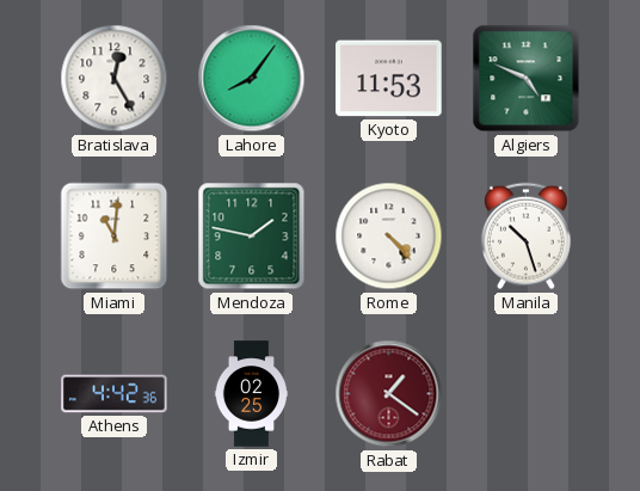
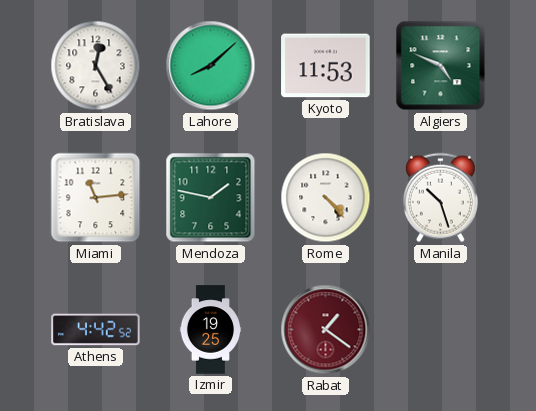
Lahore: 8:06 -> 8:08 (211, 66)
Miami: 11:01 -> 11:14 (96, 198)
Athens: 4:42:36 -> 4:42:52 (96, 330)
Izmir: 02:25 -> 19:25 (211, 330)
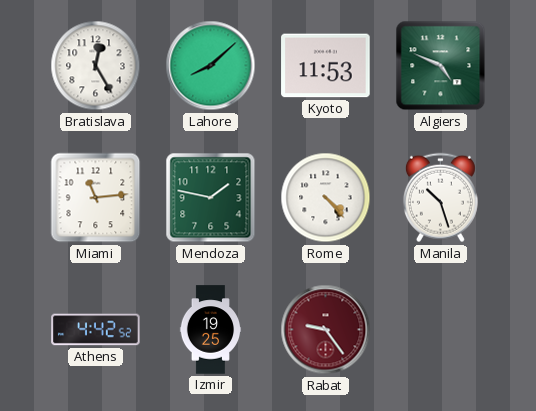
Rabat: 1:21 -> 9:24 (326, 330)
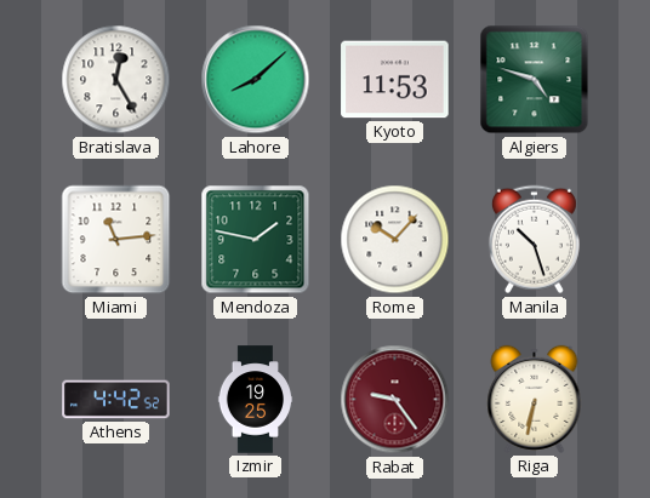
Algiers: 4:49 -> 4:48 (535, 80)
Rome: 4:23 -> 10:07 (395, 240)
Riga: none -> 6:32 (535, 399)
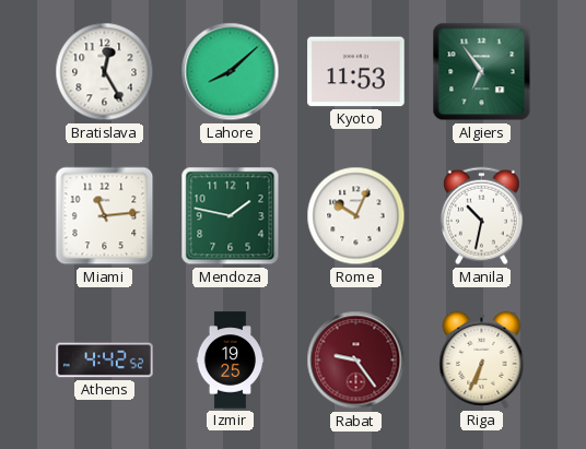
Algiers: 4:48 -> 6:54 (482, 72)
Rome: 10:07 -> 10:04 (356, 216)
Manila: 10:27 -> 10:32 (481, 216)
Riga: 6:32 -> 6:34 (482, 359)
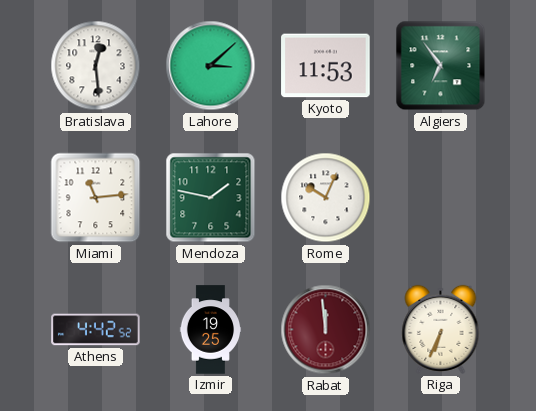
Bratislava: 12:25 -> 12:29 (96, 66)
Lahore: 8:08 -> 3:08 (211, 66)
Manila: 10:32 -> none (481, 216)
Rabat: 9:24 -> 11:59 (326, 330)
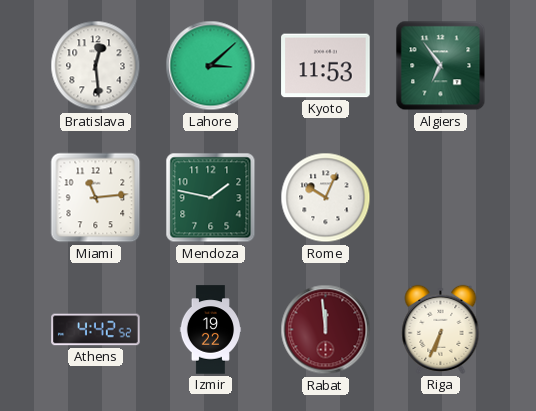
Izmir: 19:25 -> 19:22 (211, 330)
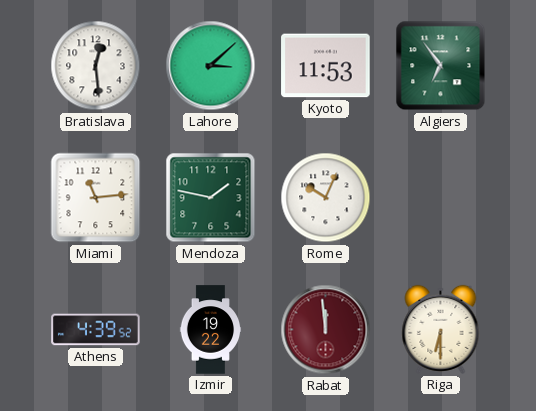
Athens: 4:42 -> 4:39 (96, 330)
Riga: 6:34 -> 6:30 (441, 329)
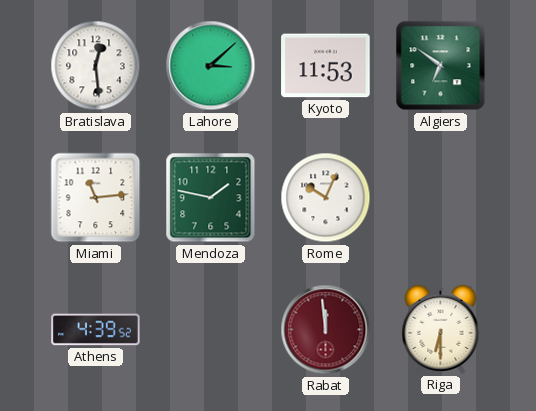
Algiers: 6:54 -> 6:51 (441, 66)
Izmir: 19:22 -> none (211, 330)
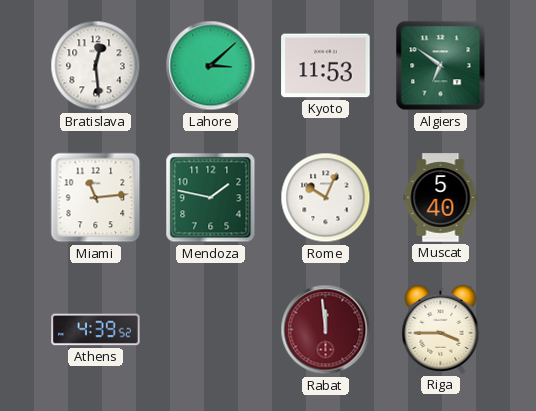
Muscat: none -> 5:40 (441, 198)
Riga: 6:30 -> 3:45 (441, 329)
